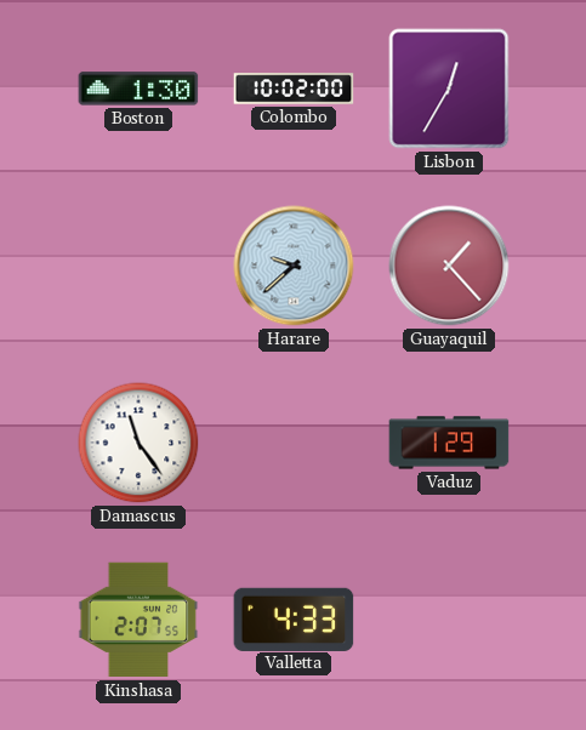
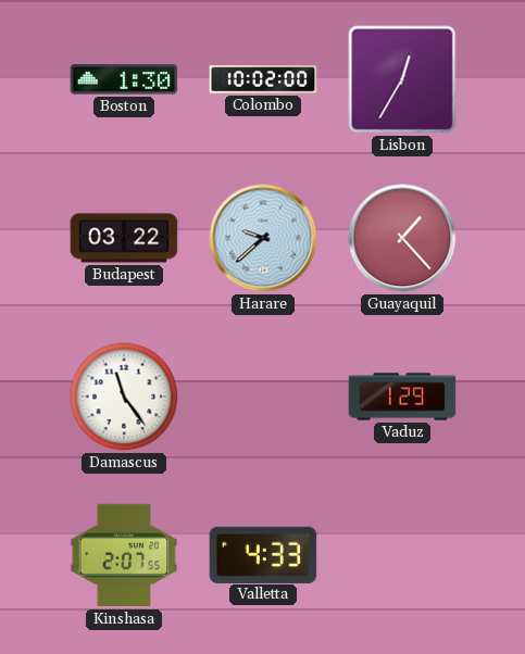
Budapest: none -> 03:22 (124, 238)
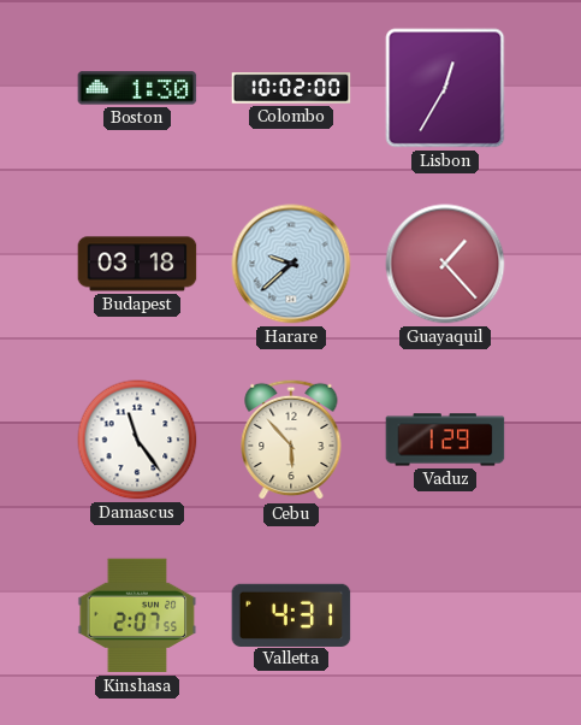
Budapest: 03:22 -> 03:18 (137, 264)
Cebu: none -> 5:53 (291, 440)
Valletta: 4:33 -> 4:31 (291, 614)
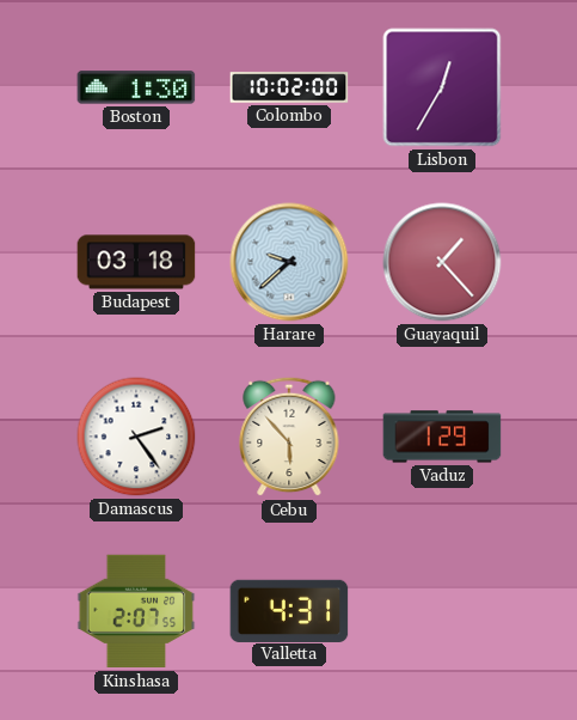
Damascus: 11:24 -> 2:24 (136, 437)
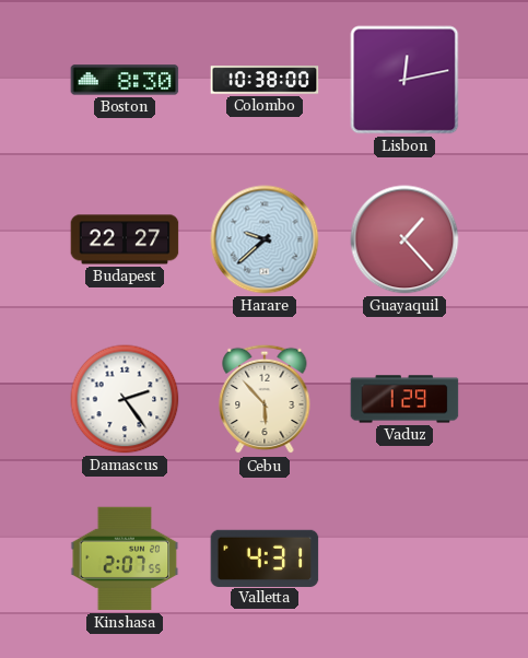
Boston: 1:30 -> 8:30 (125, 80)
Colombo: 10:02 -> 10:38 (265, 80)
Lisbon: 12:35 -> 12:13 (404, 80)
Budapest: 03:18 -> 22:27 (125, 239)
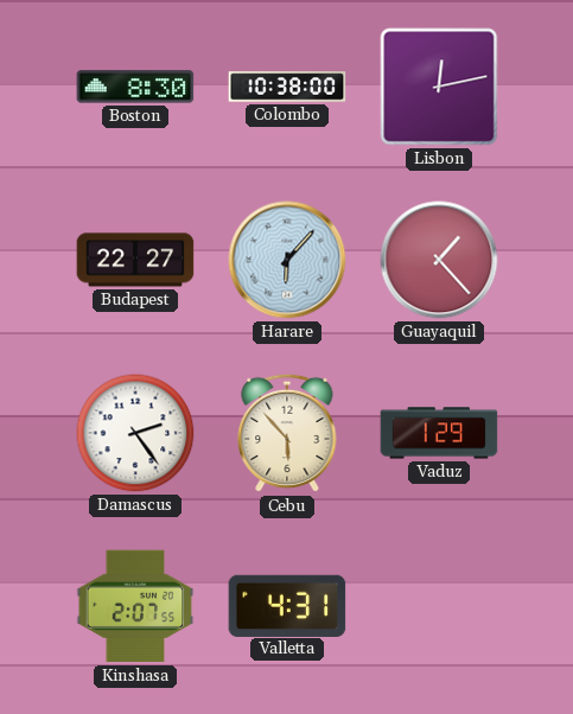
Harare: 9:38 -> 6:07 (287, 260)
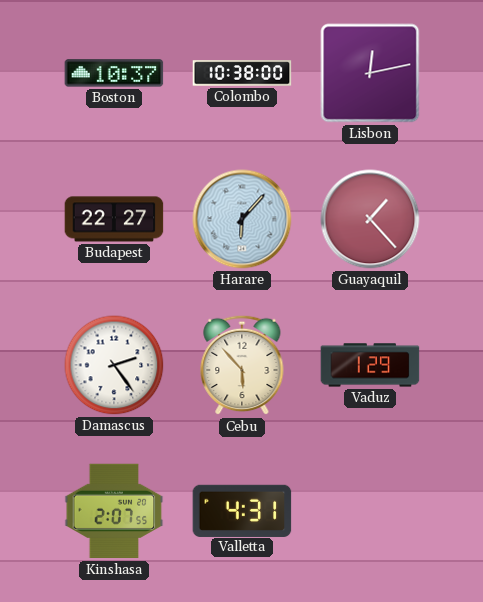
Boston: 8:30 -> 10:37 (114, 73)
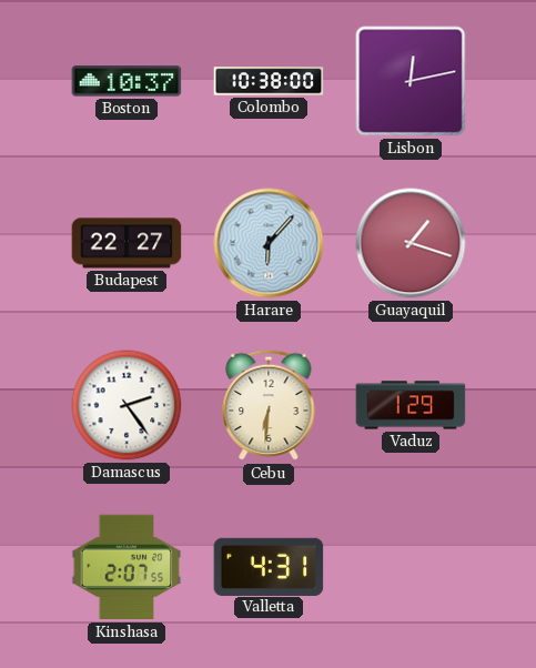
Guayaquil: 1:23 -> 1:18 (411, 243)
Cebu: 5:53 -> 6:31 (269, 405)
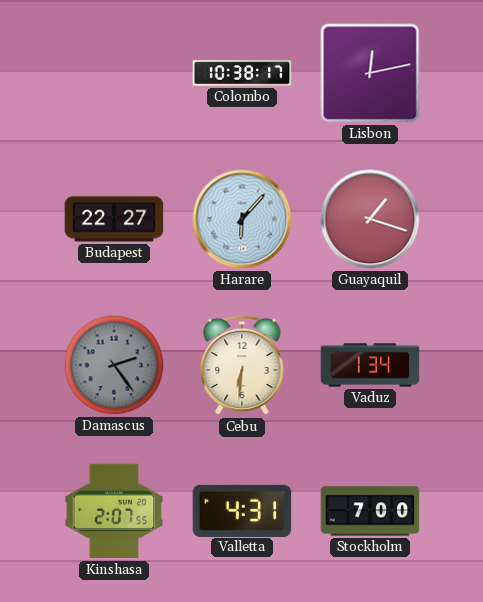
Boston: 10:37 -> none (127, 81)
Colombo: 10:38:00 -> 10:38:17 (242, 73)
Damascus dial: white -> grey (114, 365)
Vaduz: 1:29 -> 1:34 (370, 365)
Stockholm: none -> 7:00 (370, 511)
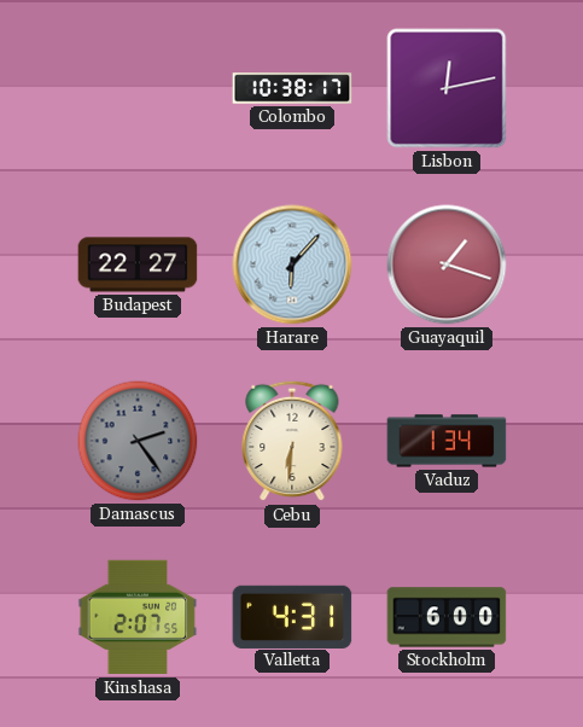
Stockholm: 7:00 -> 6:00 (447, 617)
